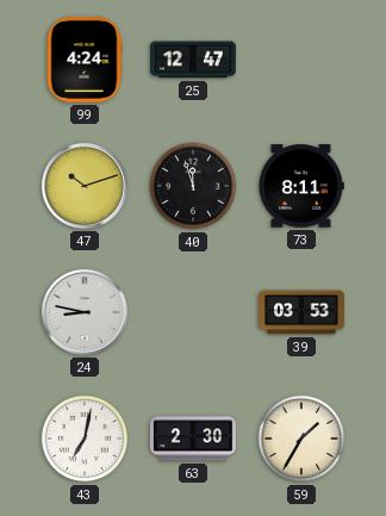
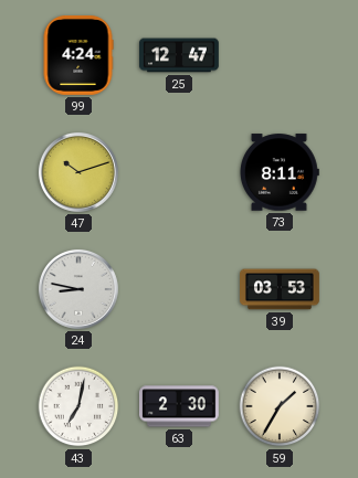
40: 11:57 -> none (193, 186)
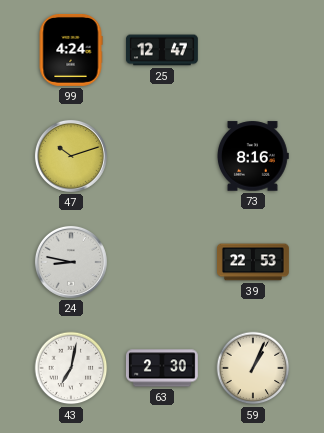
73: 8:11 -> 8:16 (252, 156)
39: 03:53 -> 22:53 (254, 262)
59: 1:35 -> 1:04 (253, 368)
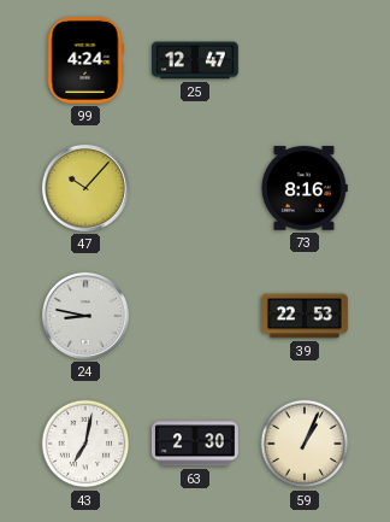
47: 10:12 -> 10:07 (85, 188)
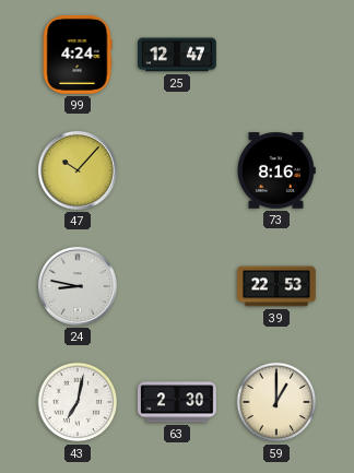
59: 1:04 -> 1:00 (276, 402)
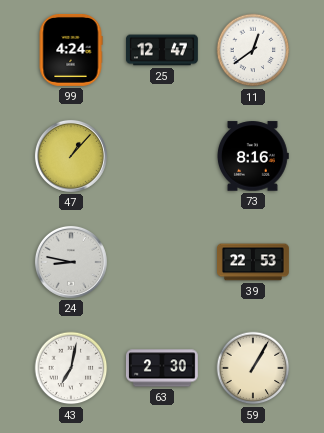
11: none -> 12:39 (253, 50)
47: 10:07 -> 1:07 (71, 156)
59: 1:00 -> 1:05 (253, 368)
